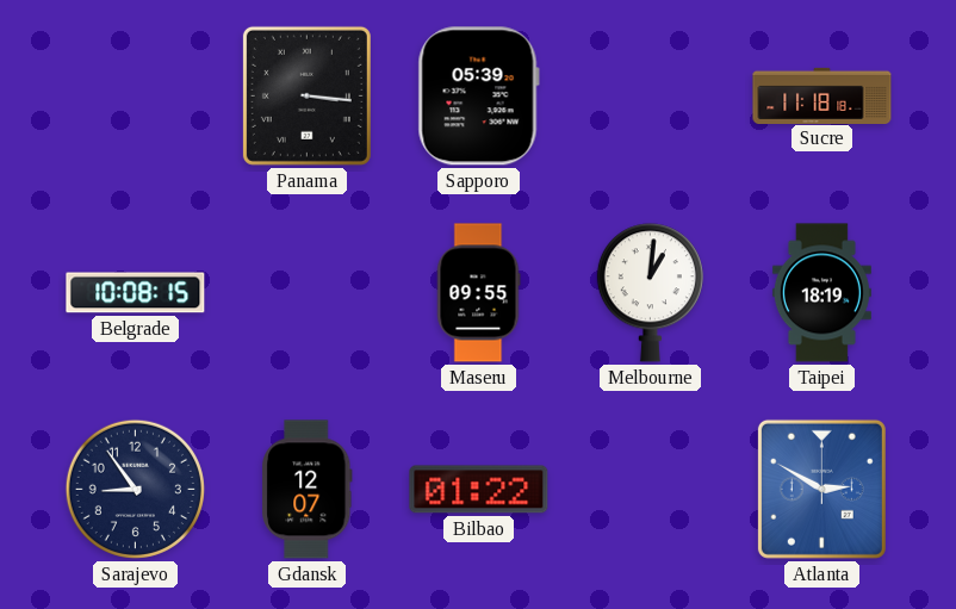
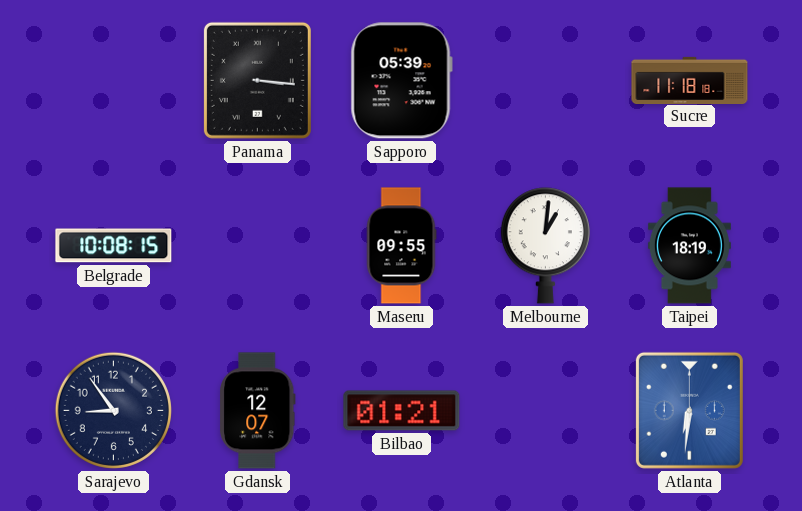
Bilbao: 01:22 -> 01:21 (402, 411)
Atlanta: 2:50 -> 6:31 (689, 410)
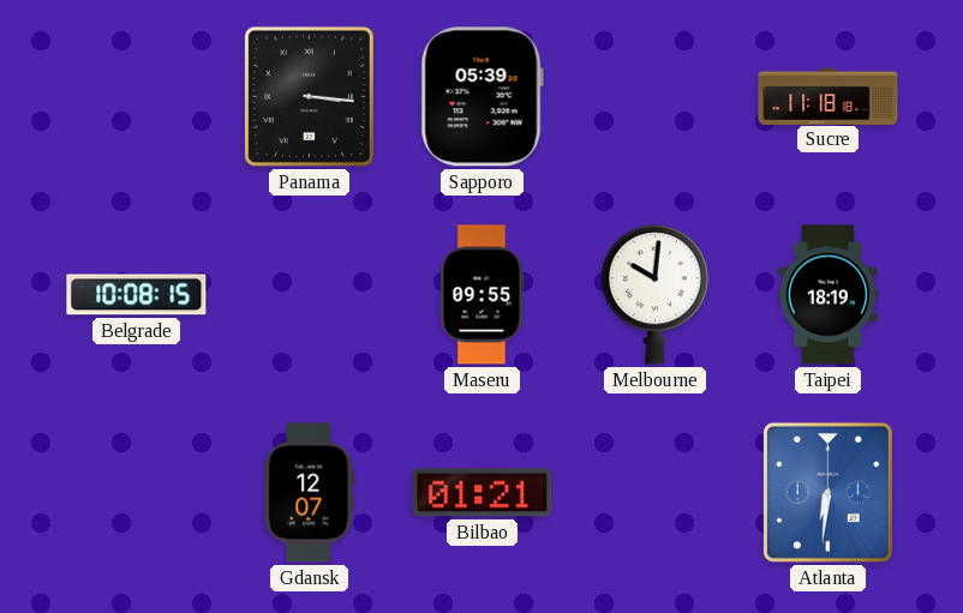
Melbourne: 1:01 -> 10:01 (654, 295)
Sarajevo: 8:54 -> none (113, 410)
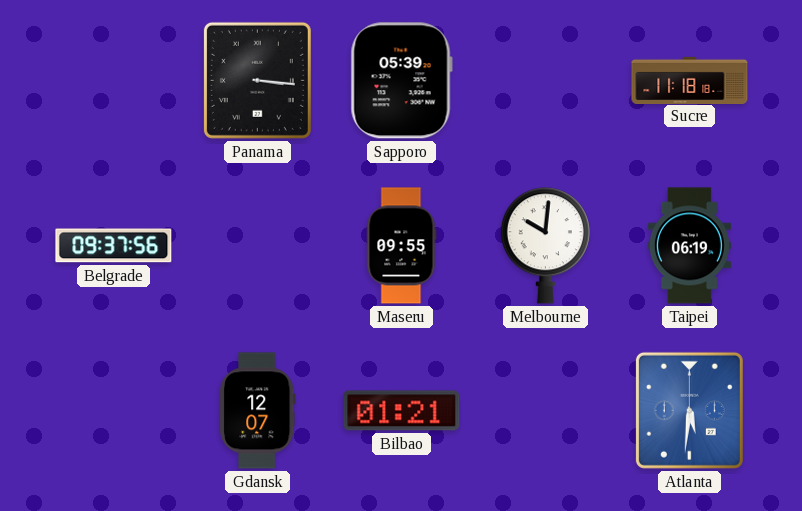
Belgrade: 10:08 -> 09:37 (114, 246)
Taipei: 18:19 -> 06:19 (689, 246)
Atlanta: 6:31 -> 5:31 (689, 410)
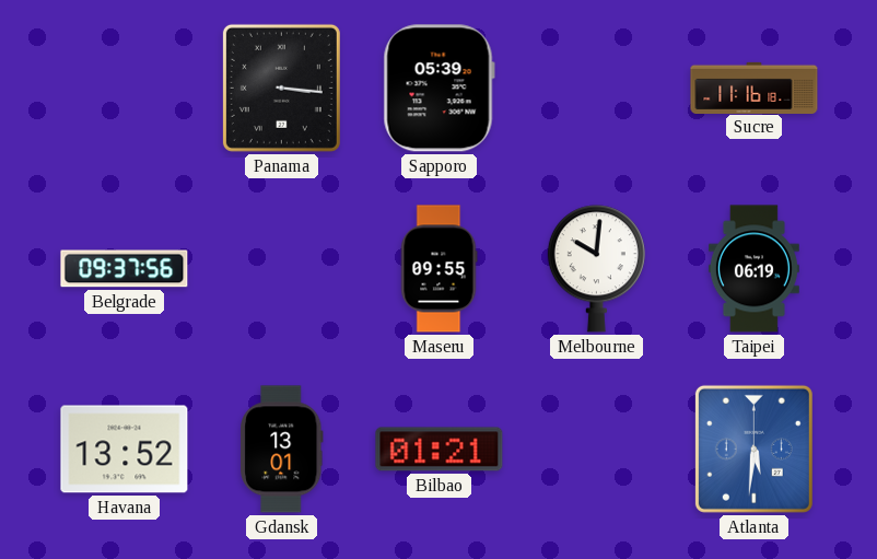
Sucre: 11:18 -> 11:16 (755, 88)
Havana: none -> 13:52 (125, 450)
Gdansk: 12:07 -> 13:01 (282, 450)
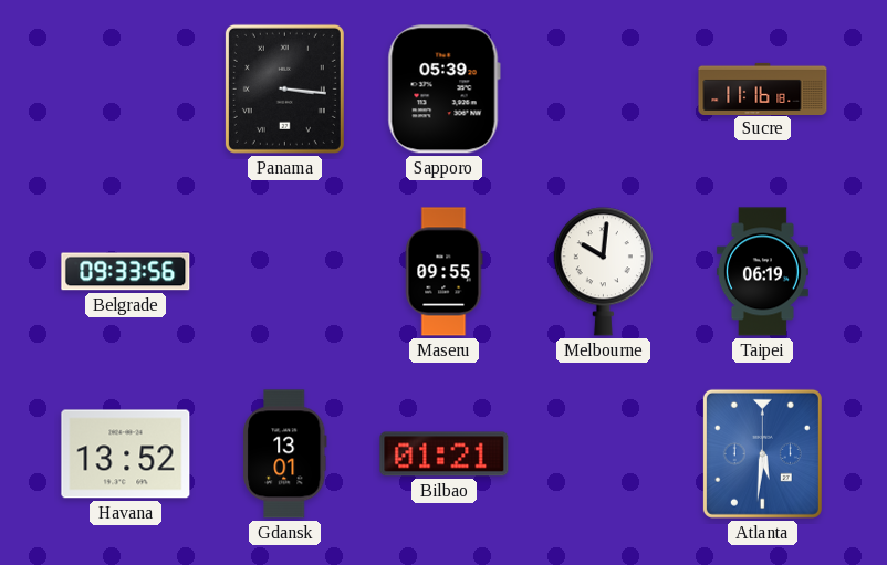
Belgrade: 09:37 -> 09:33 (126, 272)
